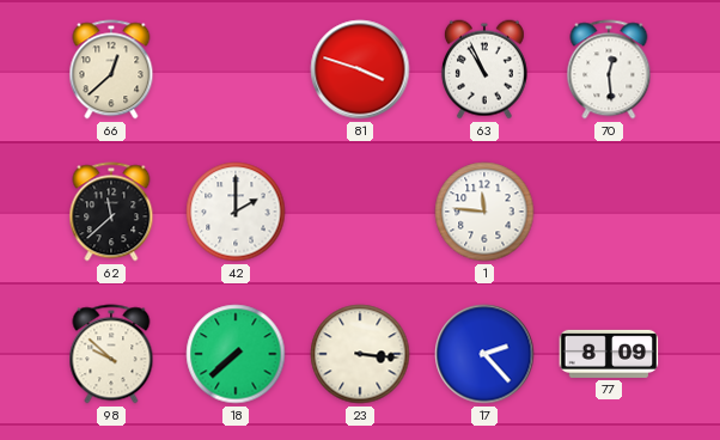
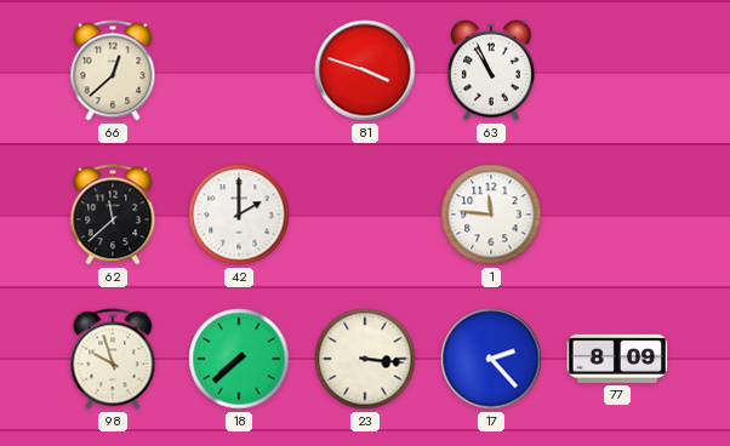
70: 12:29 -> none (609, 69)
98: 9:52 -> 9:57 (113, 359)
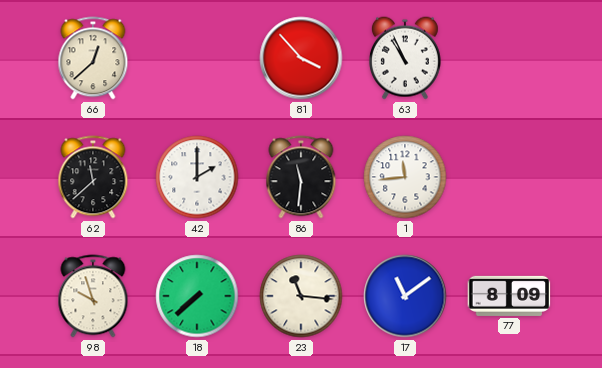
81: 3:48 -> 3:53 (301, 58)
86: none -> 11:31 (301, 177)
1: 11:46 -> 11:44 (405, 177)
23: 3:16 -> 11:16 (301, 296)
17: 2:23 -> 11:09 (405, 296)
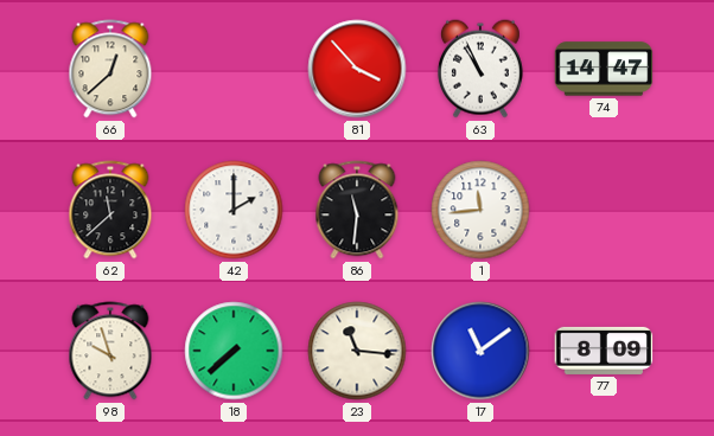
74: none -> 14:47 (604, 69)
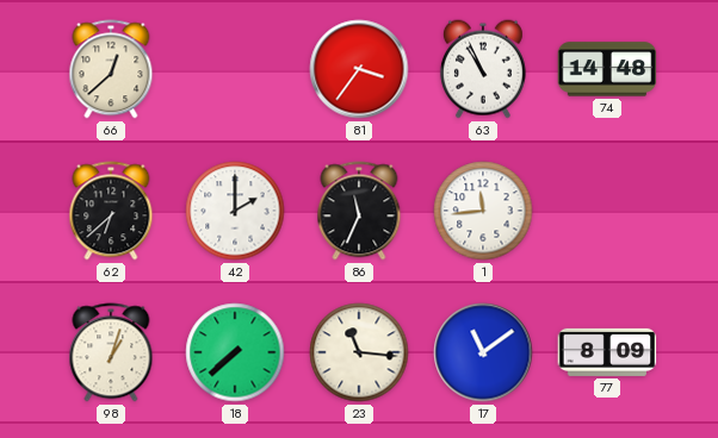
81: 3:53 -> 3:36 (359, 69)
74: 14:47 -> 14:48 (607, 69)
62: 11:38 -> 6:38 (111, 211)
86: 11:31 -> 11:34 (359, 211)
98: 9:57 -> 1:03 (111, 352)
